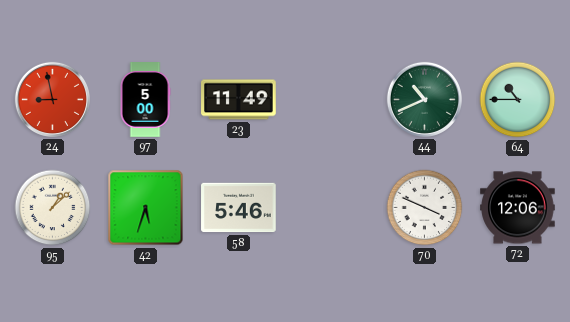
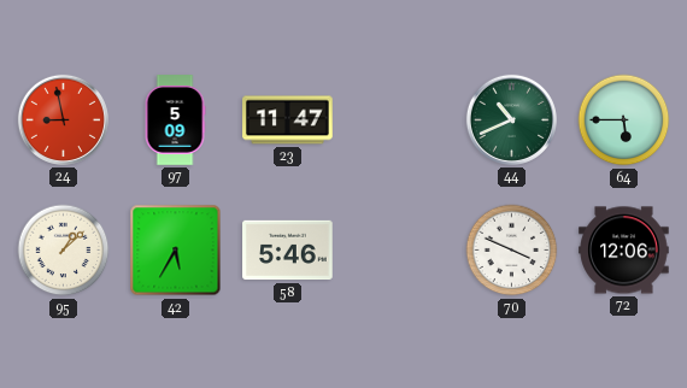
97: 5:00 -> 5:09 (175, 120)
23: 11:49 -> 11:47 (288, 120)
64: 10:45 -> 5:45 (624, 120)
42: 5:33 -> 5:35 (176, 251)
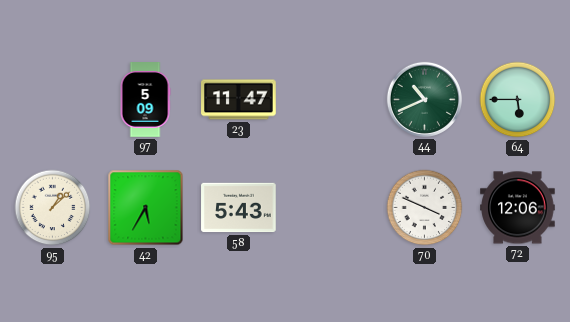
24: 8:58 -> none (63, 119)
58: 5:46 -> 5:43 (239, 208)
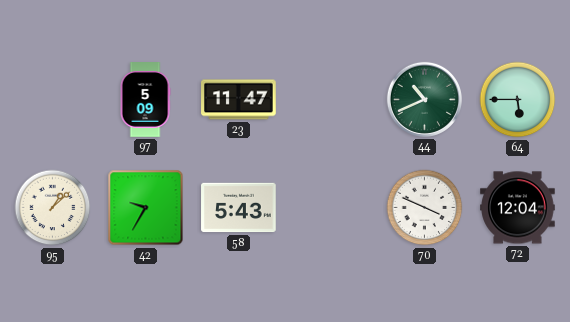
42: 5:35 -> 9:35 (146, 208)
72: 12:06 -> 12:04 (518, 208)
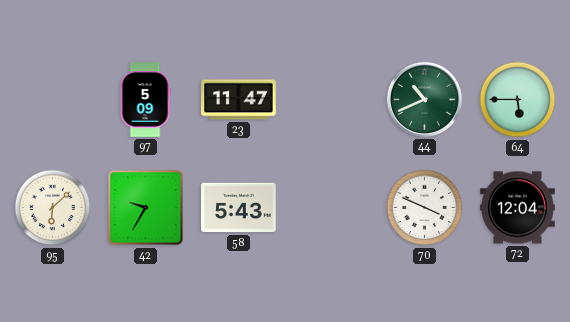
95: 1:08 -> 6:08 (53, 208)
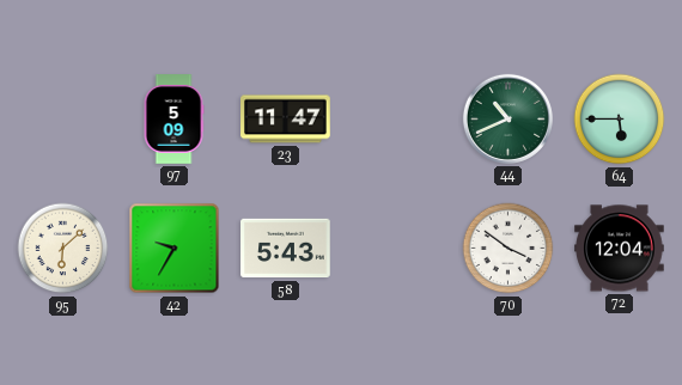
70: 3:49 -> 3:51 (509, 249)
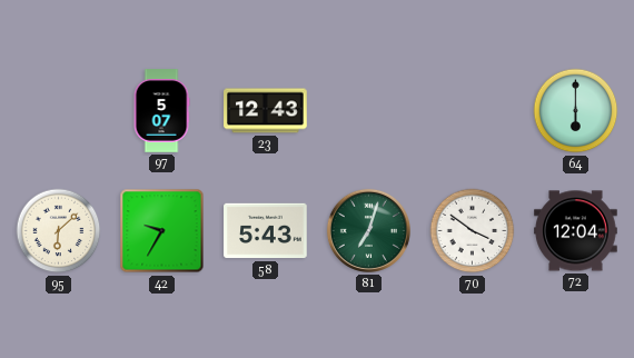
97: 5:09 -> 5:07 (161, 111)
23: 11:47 -> 12:43 (266, 111)
44: 10:41 -> none (507, 118)
64: 5:45 -> 6:00 (576, 111)
81: none -> 7:03 (368, 230)
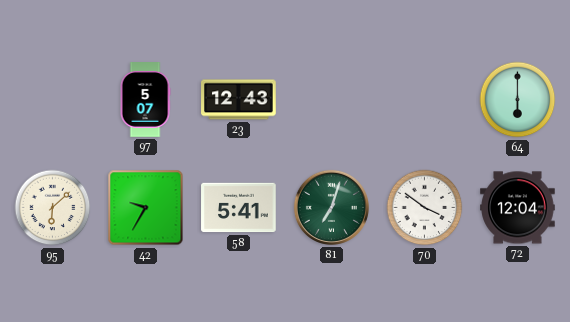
58: 5:43 -> 5:41 (239, 208)
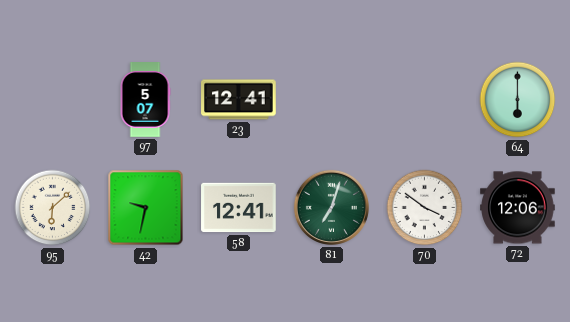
23: 12:43 -> 12:41 (239, 100)
42: 9:35 -> 9:32 (146, 208)
58: 5:41 -> 12:41 (239, 208)
72: 12:04 -> 12:06 (518, 208)
